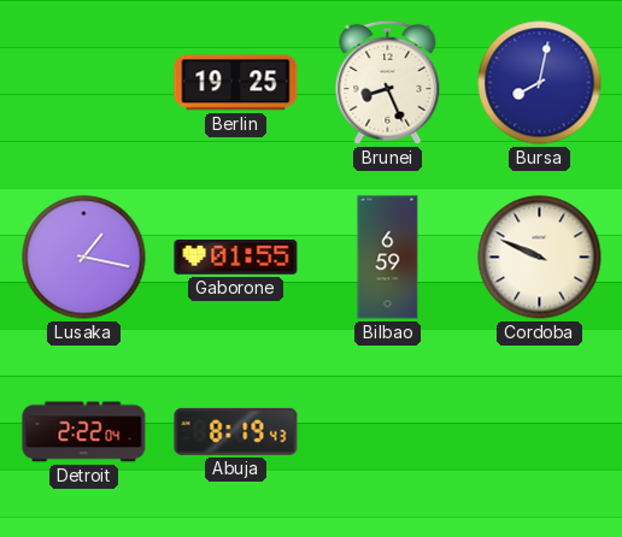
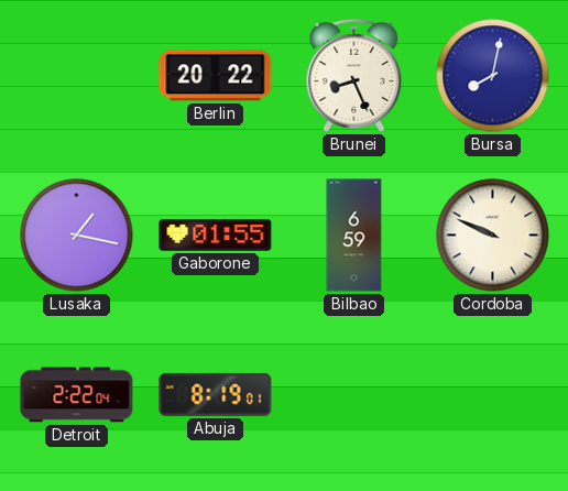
Berlin: 19:25 -> 20:22 (216, 76)
Abuja: 8:19:43 -> 8:19:01 (216, 394)
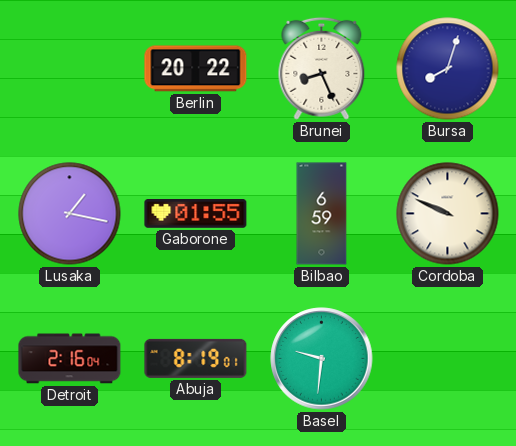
Bursa: 8:02 -> 8:03 (448, 69)
Detroit: 2:22 -> 2:16 (70, 359)
Basel: none -> 9:31 (322, 359)
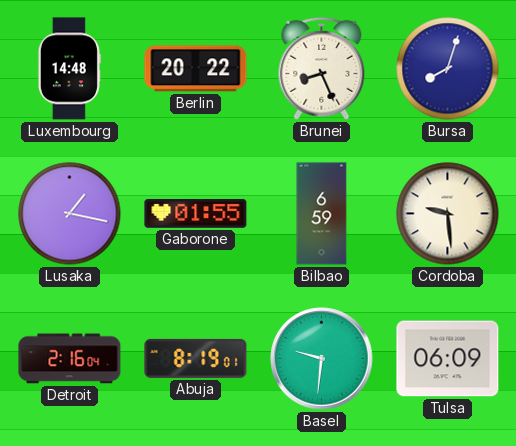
Luxembourg: none -> 14:48 (69, 69)
Cordoba: 9:49 -> 9:29 (448, 214)
Tulsa: none -> 06:09 (448, 359)
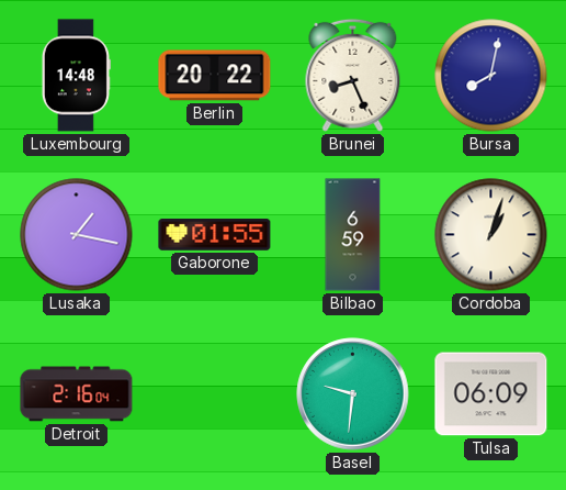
Bursa: 8:03 -> 8:02 (491, 76)
Cordoba: 9:29 -> 1:03 (491, 235)
Abuja: 8:19 -> none (196, 358)
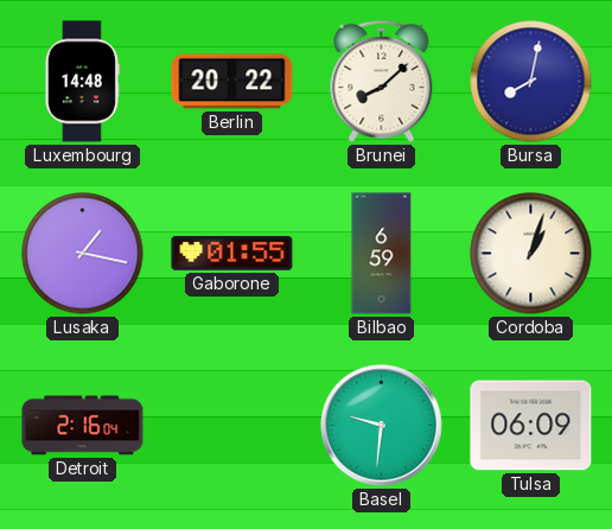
Brunei: 8:26 -> 8:08 (382, 81)
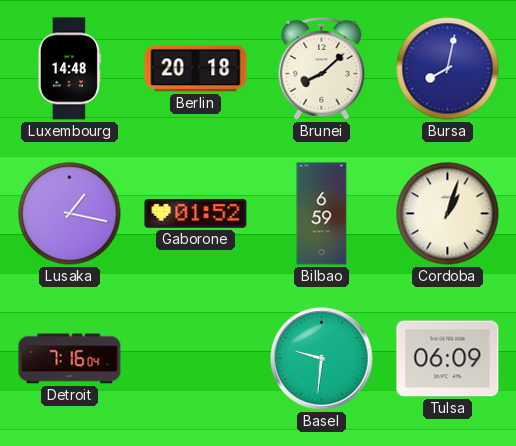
Berlin: 20:22 -> 20:18 (196, 69)
Gaborone: 01:55 -> 01:52 (196, 214)
Detroit: 2:16 -> 7:16 (70, 359)
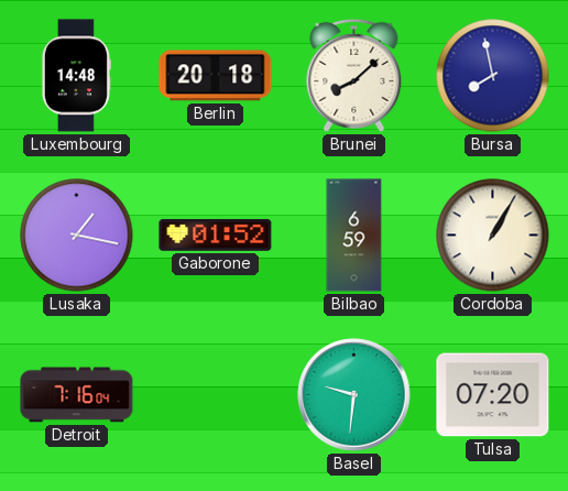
Bursa: 8:02 -> 7:58 (493, 76)
Cordoba: 1:03 -> 1:05 (493, 236)
Tulsa: 06:09 -> 07:20 (493, 395)
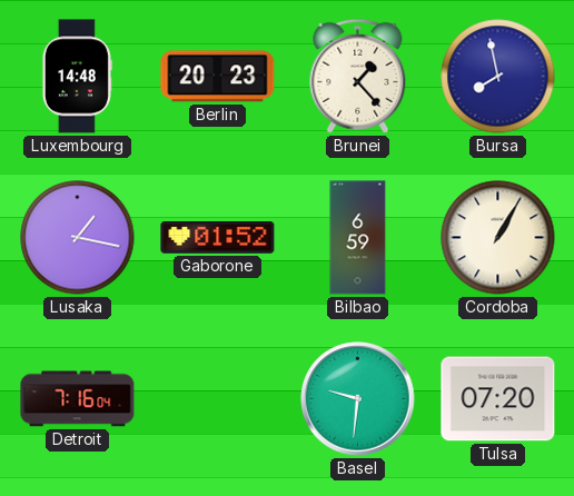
Berlin: 20:18 -> 20:23 (218, 77)
Brunei: 8:08 -> 1:23 (358, 76)
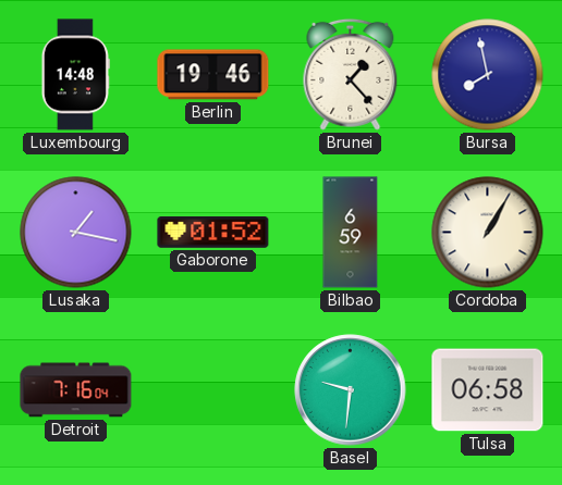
Berlin: 20:23 -> 19:46 (213, 75)
Tulsa: 07:20 -> 06:58 (488, 390)
